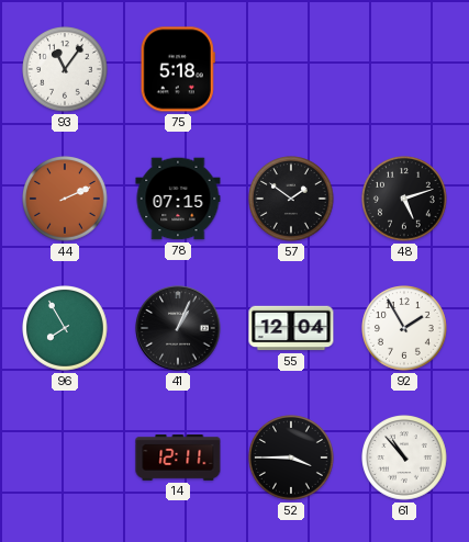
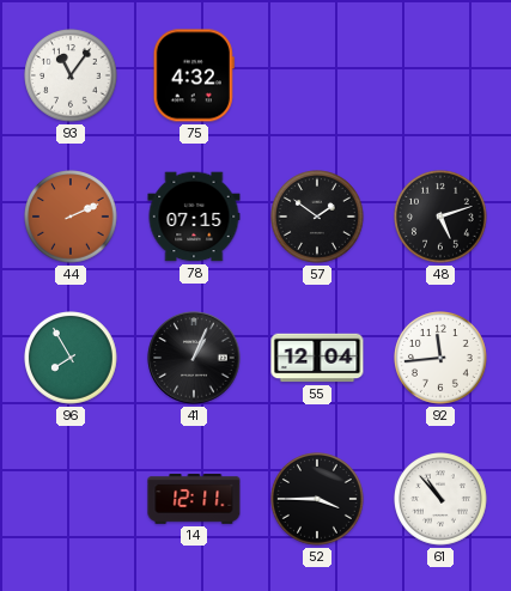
75: 5:18 -> 4:32 (194, 75)
92: 1:55 -> 11:44 (442, 359)
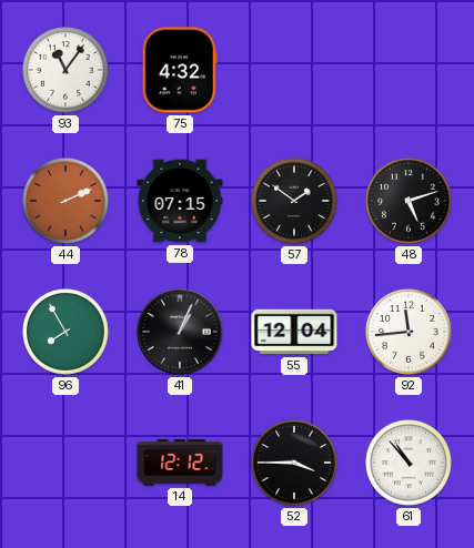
14: 12:11 -> 12:12 (180, 464)
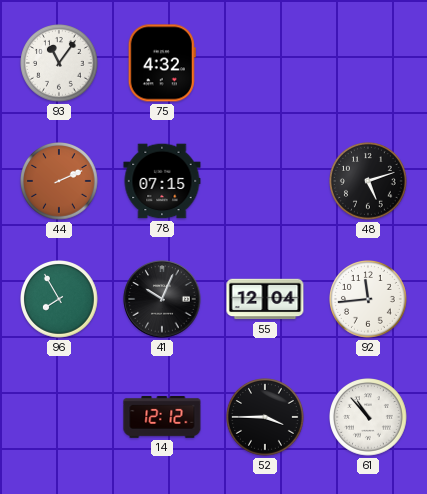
57: 1:51 -> none (295, 202)
41: 1:04 -> 10:04 (162, 299)
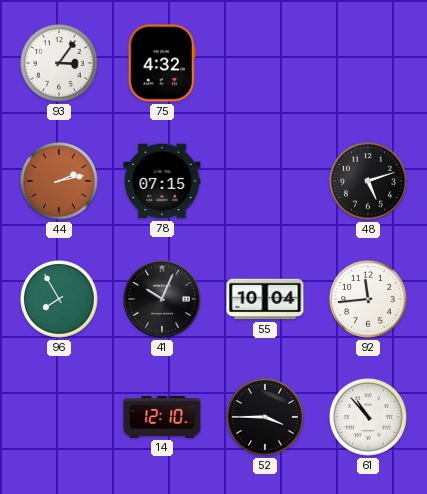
93: 11:06 -> 3:06 (60, 64)
44: 2:11 -> 2:13 (60, 182)
55: 12:04 -> 10:04 (265, 299)
14: 12:12 -> 12:10 (162, 418)
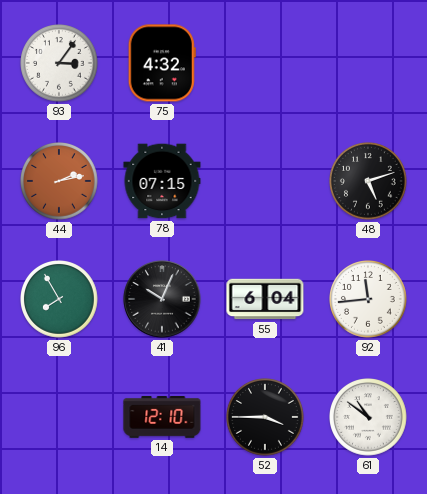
55: 10:04 -> 6:04 (265, 299)
61: 10:53 -> 10:51 (369, 418)
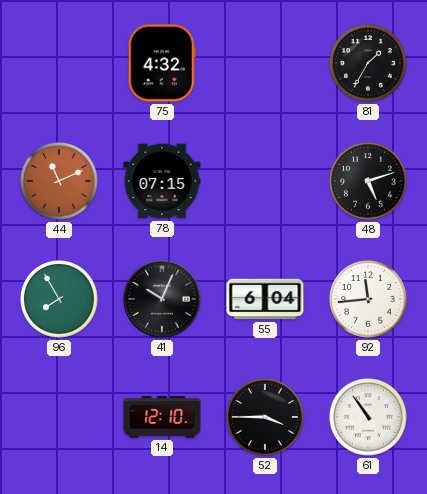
93: 3:06 -> none (60, 64)
81: none -> 1:35 (369, 64)
44: 2:13 -> 11:11 (60, 182)
61: 10:51 -> 10:54 (369, 418)
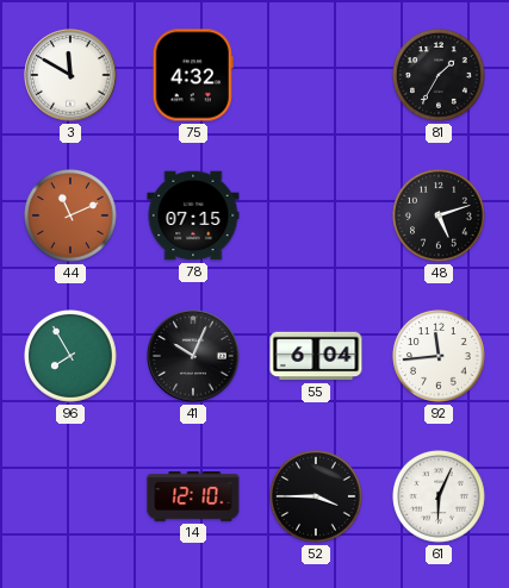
3: none -> 11:50 (70, 75)
61: 10:54 -> 6:04 (440, 498)
